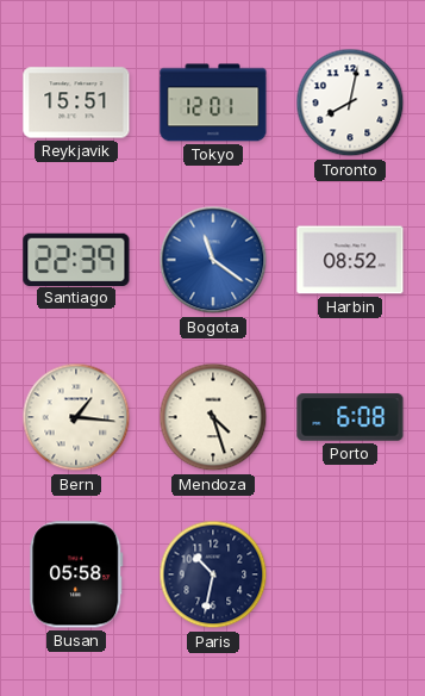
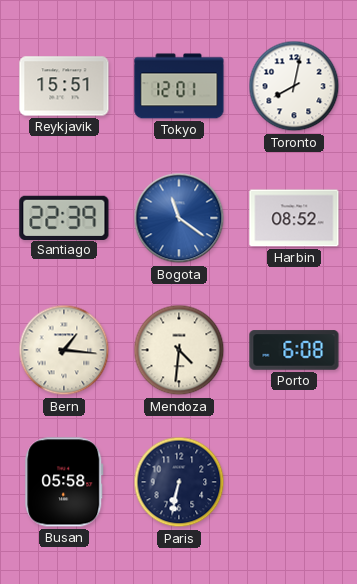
Mendoza: 4:27 -> 4:31 (179, 350)
Paris: 10:32 -> 6:32 (179, 482)
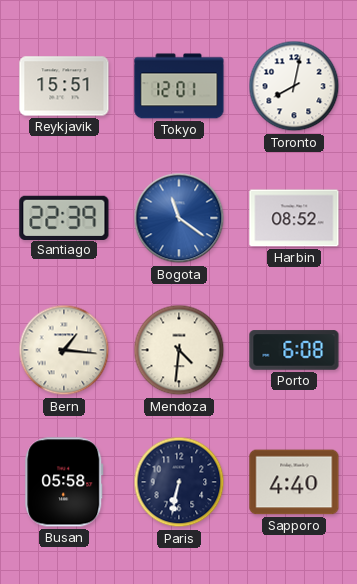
Sapporo: none -> 4:40 (294, 482)
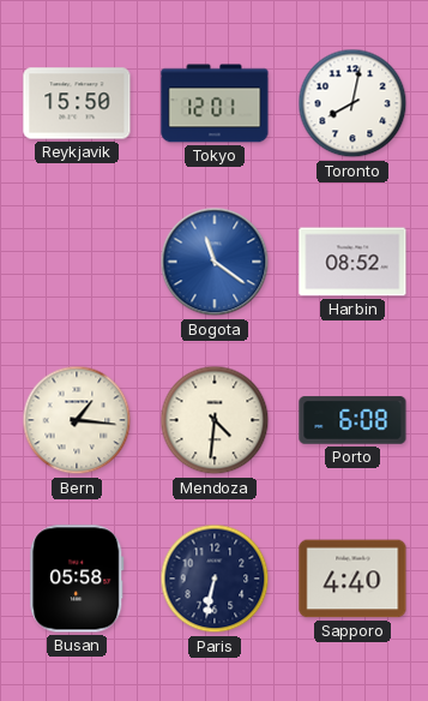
Reykjavik: 15:51 -> 15:50 (77, 103)
Santiago: 22:39 -> none (64, 217)
